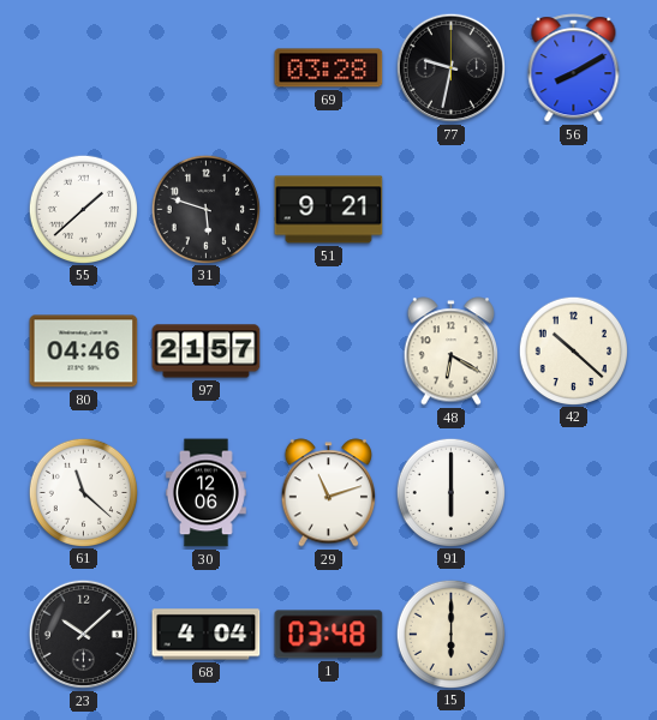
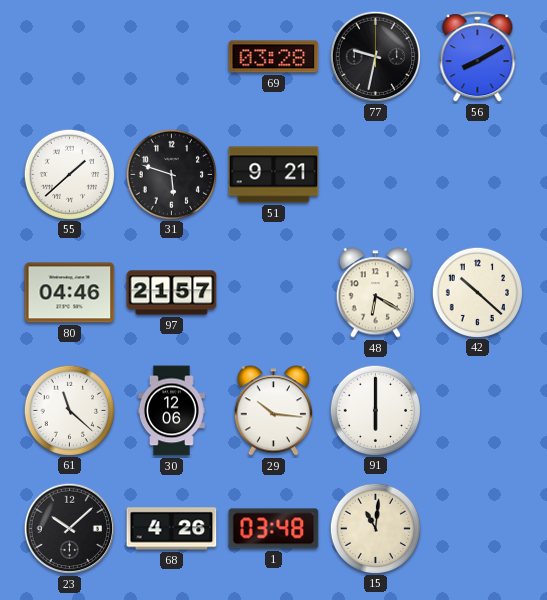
29: 11:12 -> 10:16 (274, 411)
68: 4:04 -> 4:26 (172, 529)
15: 6:00 -> 11:01 (375, 528)
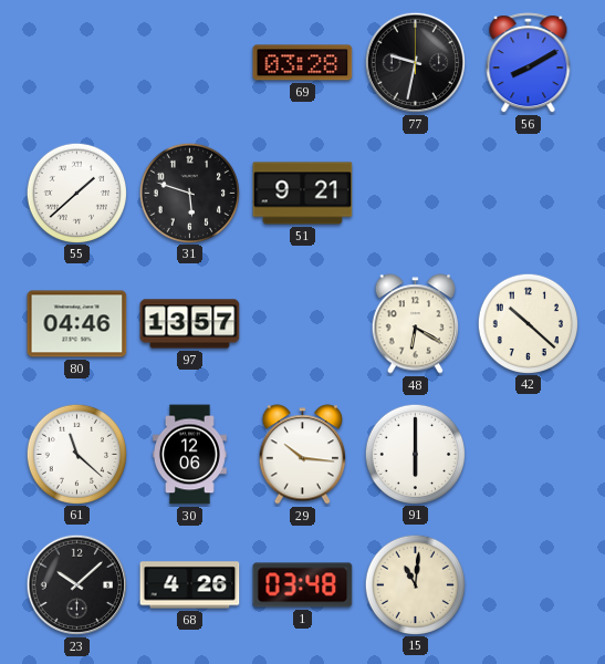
97: 21:57 -> 13:57 (190, 324)
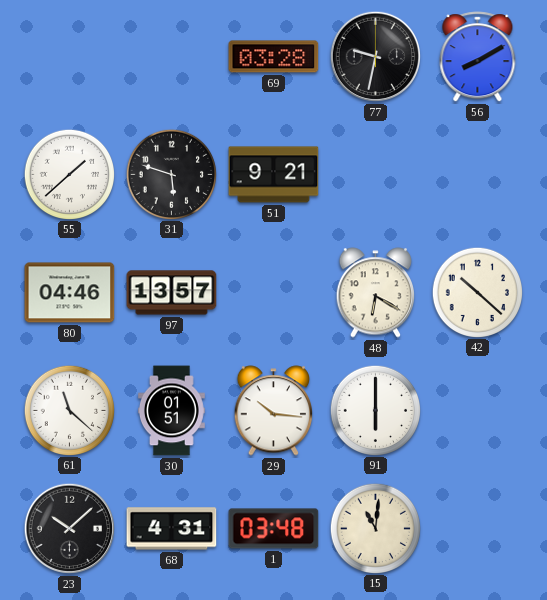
30: 12:06 -> 01:51 (172, 411)
68: 4:26 -> 4:31 (172, 529)
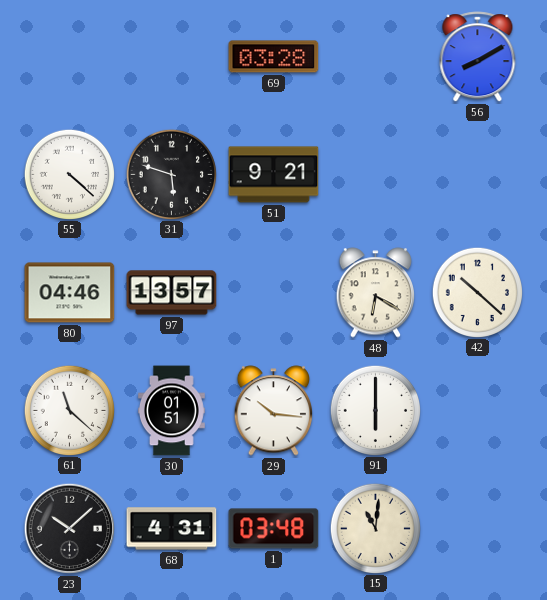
77: 9:32 -> none (376, 57)
55: 1:38 -> 4:22 (69, 174)
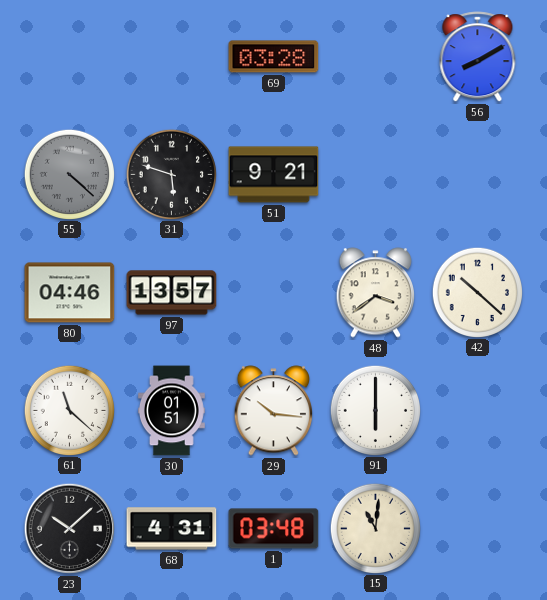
55 dial: white -> grey (69, 174)
48: 6:20 -> 3:39 (376, 293)
